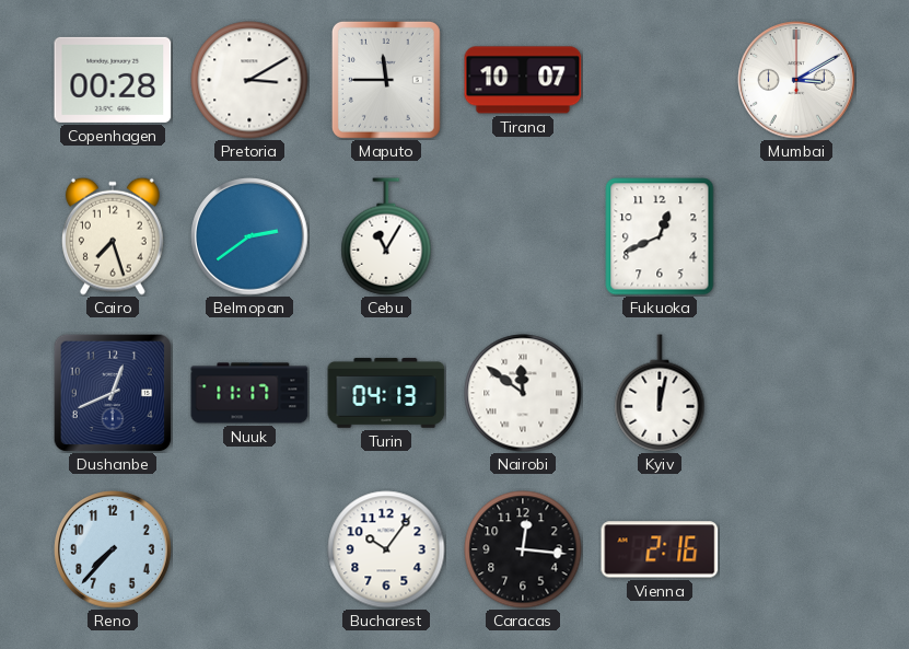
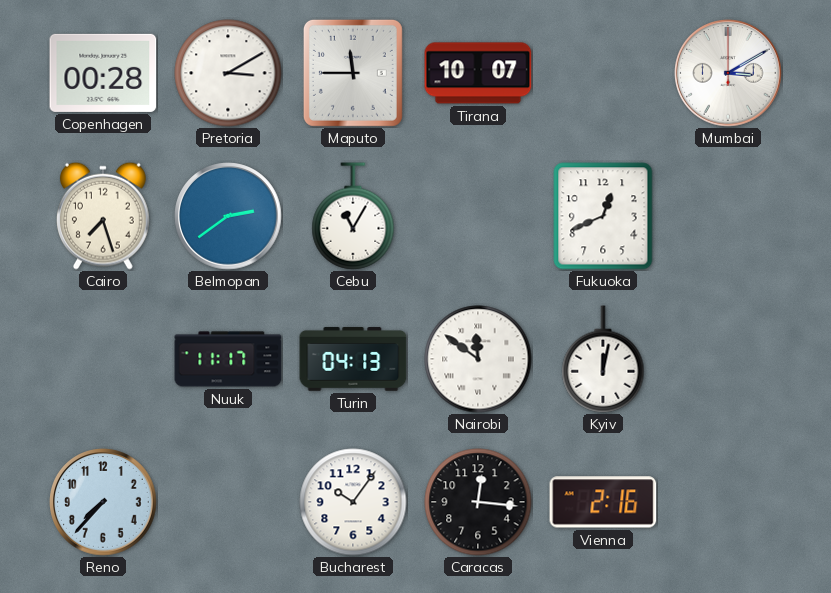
Dushanbe: 12:41 -> none (113, 393)
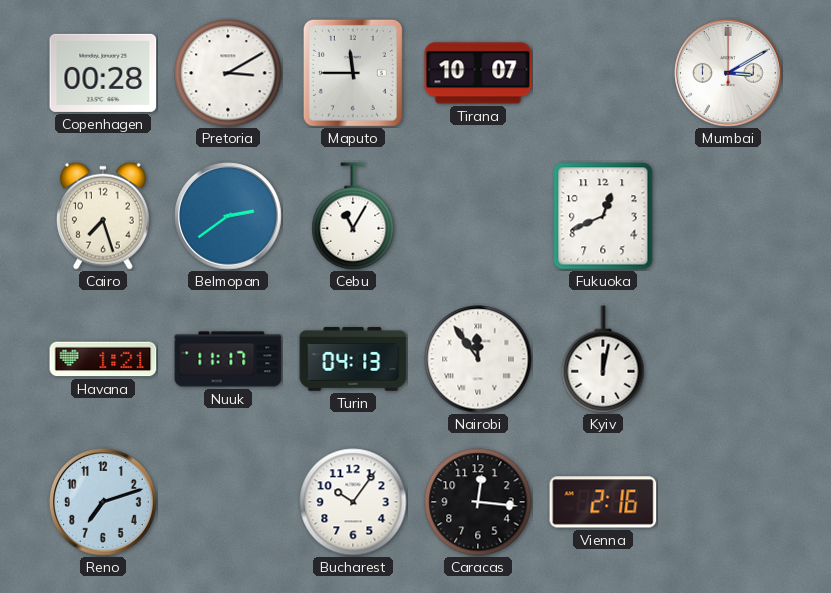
Havana: none -> 1:21 (103, 359)
Nairobi: 11:51 -> 11:54 (478, 359)
Reno: 7:37 -> 7:12 (103, 502)
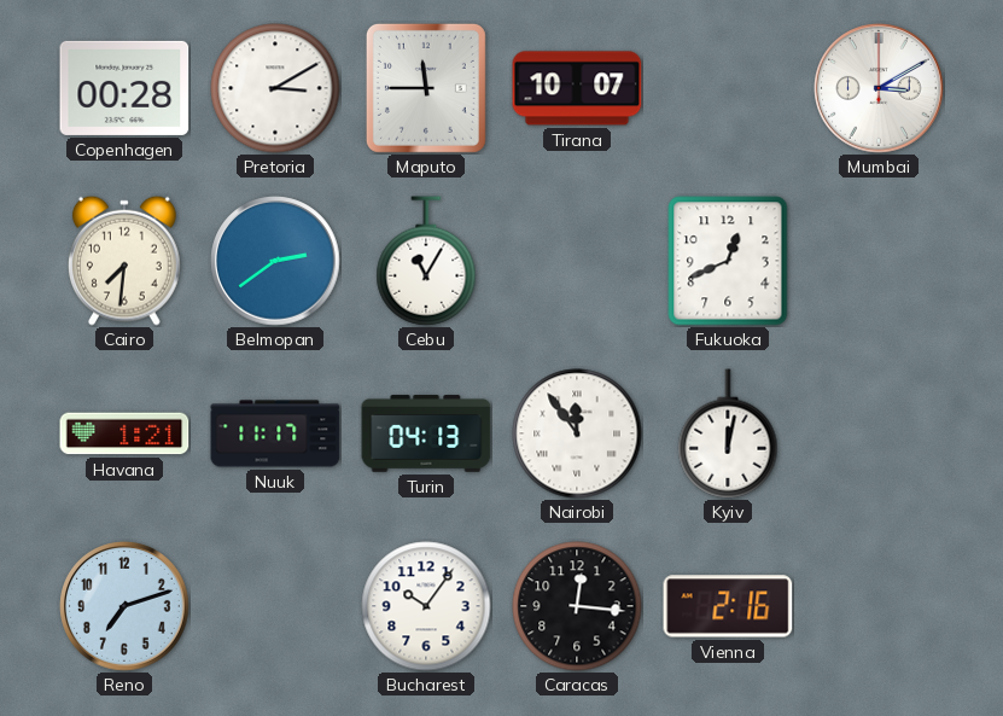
Cairo: 7:27 -> 7:31 (124, 261)
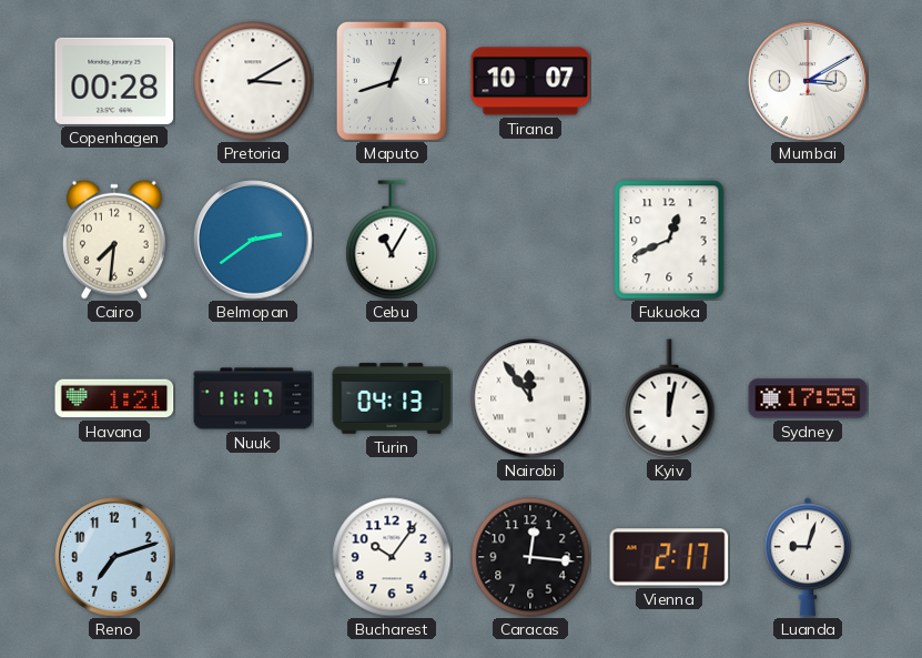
Maputo: 11:45 -> 12:42 (392, 81)
Sydney: none -> 17:55 (808, 398)
Vienna: 2:16 -> 2:17 (669, 557)
Luanda: none -> 9:03 (808, 557)
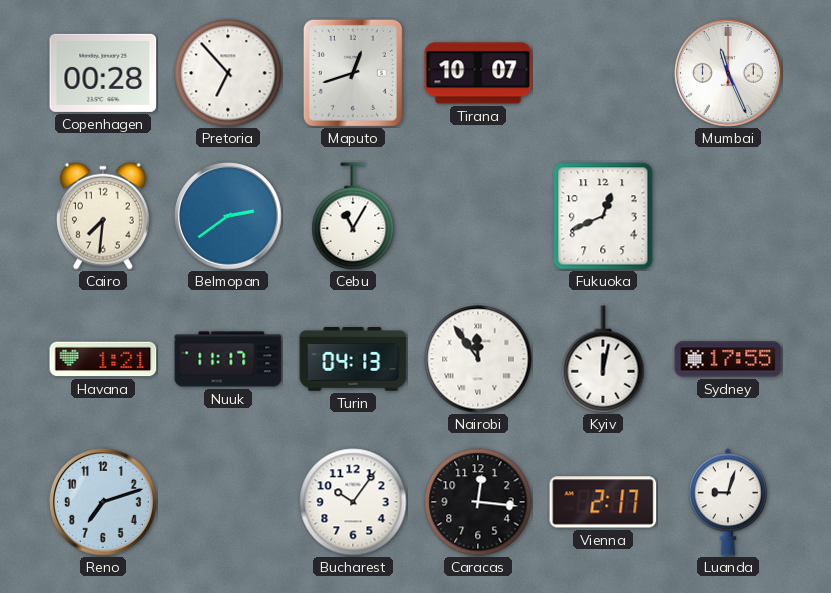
Pretoria: 3:10 -> 6:53 (228, 73)
Mumbai: 3:10 -> 11:26 (728, 73)
